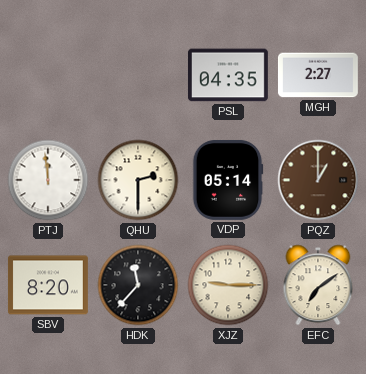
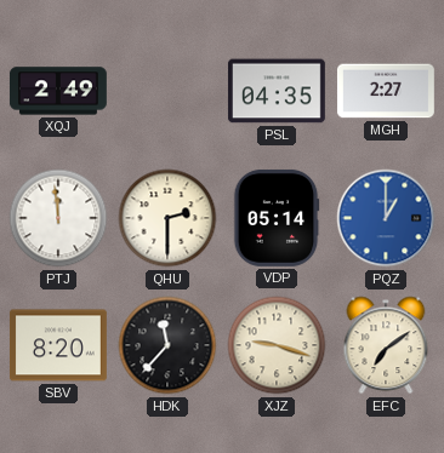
XQJ: none -> 2:49 (58, 91)
PQZ dial: brown -> blue (386, 218)
XJZ: 9:15 -> 9:18 (277, 345)
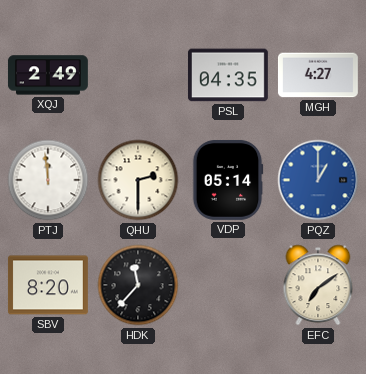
MGH: 2:27 -> 4:27 (318, 75)
XJZ: 9:18 -> none (277, 345)
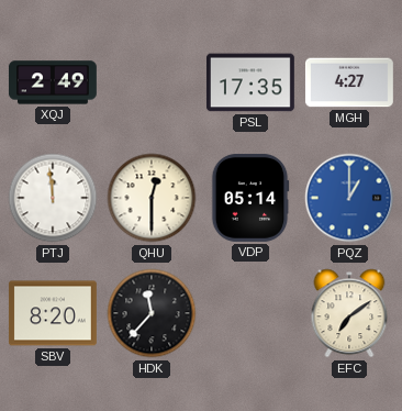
PSL: 04:35 -> 17:35 (250, 82)
QHU: 2:30 -> 12:30 (152, 198)
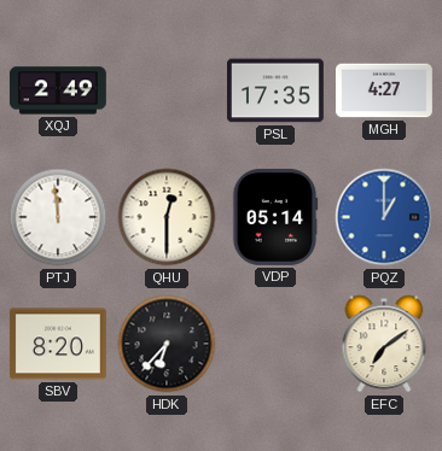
HDK: 11:37 -> 6:37 (167, 344)
